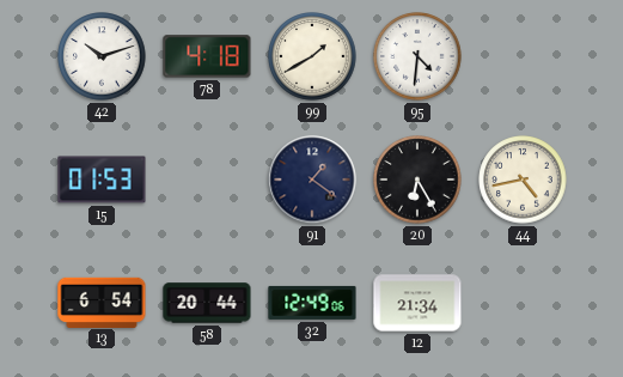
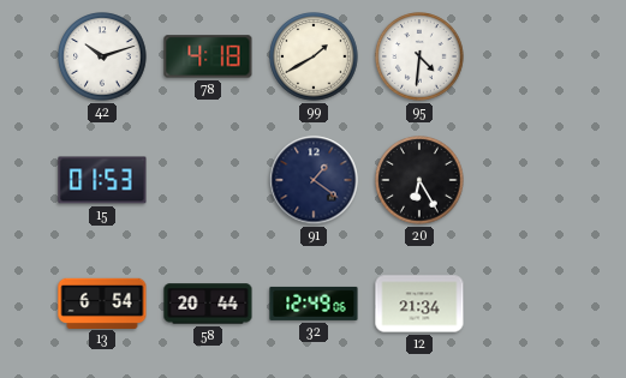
44: 4:43 -> none (523, 180)
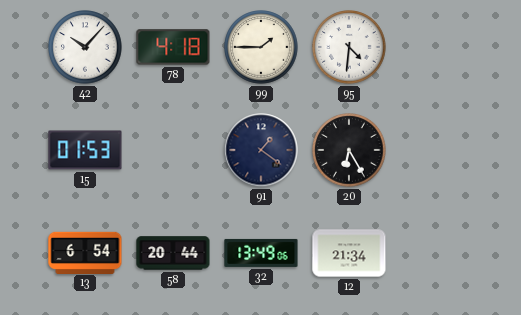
42: 10:12 -> 10:07 (85, 47)
99: 1:40 -> 1:45 (261, 47)
32: 12:49 -> 13:49 (261, 253)
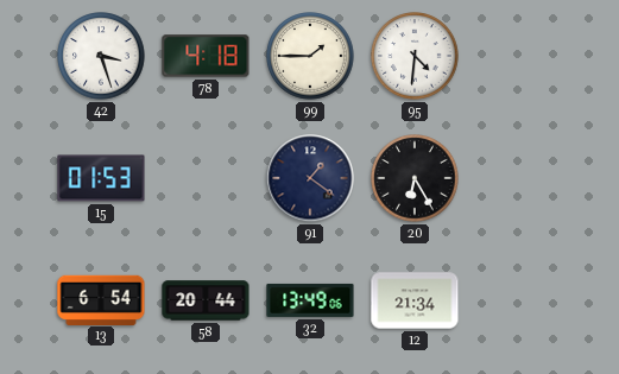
42: 10:07 -> 3:27 (101, 56)
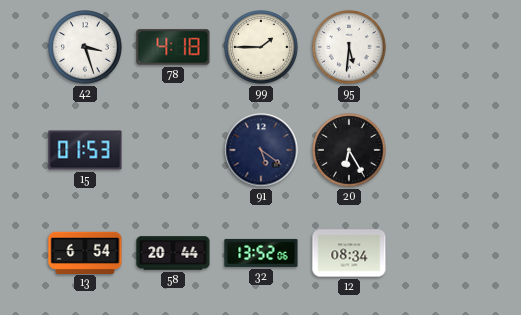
95: 4:31 -> 5:31 (349, 47)
91: 1:21 -> 5:21 (261, 150)
32: 13:49 -> 13:52 (261, 253)
12: 21:34 -> 08:34 (349, 253)
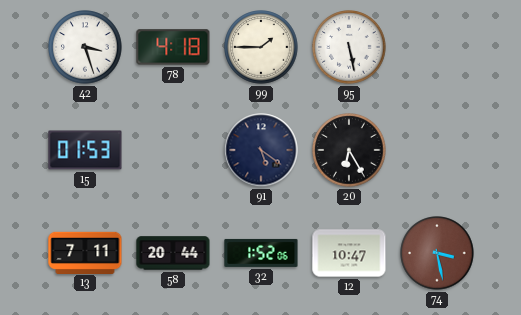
95: 5:31 -> 5:28 (349, 47)
13: 6:54 -> 7:11 (85, 252)
32: 13:52 -> 1:52 (261, 253)
12: 08:34 -> 10:47 (349, 253)
74: none -> 3:28 (437, 253)
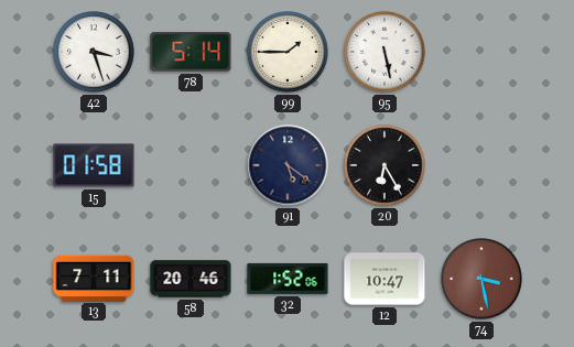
78: 4:18 -> 5:14 (191, 52)
15: 01:53 -> 01:58 (94, 165)
58: 20:44 -> 20:46 (191, 279)
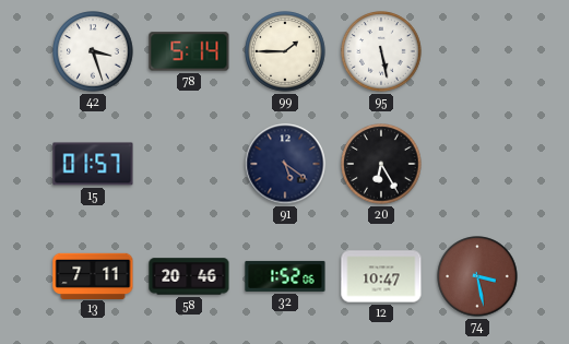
15: 01:58 -> 01:57 (93, 164)
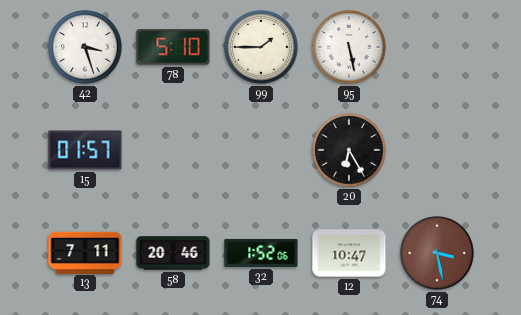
78: 5:14 -> 5:10 (173, 47)
91: 5:21 -> none (285, 164)
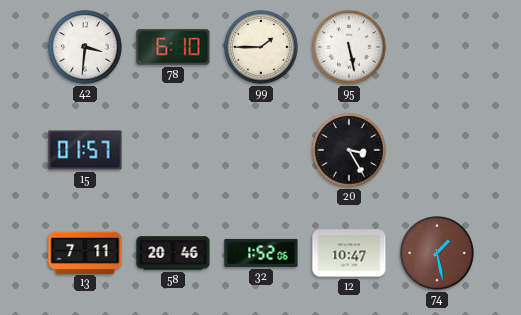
42: 3:27 -> 3:31 (85, 47)
78: 5:10 -> 6:10 (173, 47)
20: 6:25 -> 3:25 (349, 150)
74: 3:28 -> 1:28 (437, 253)
